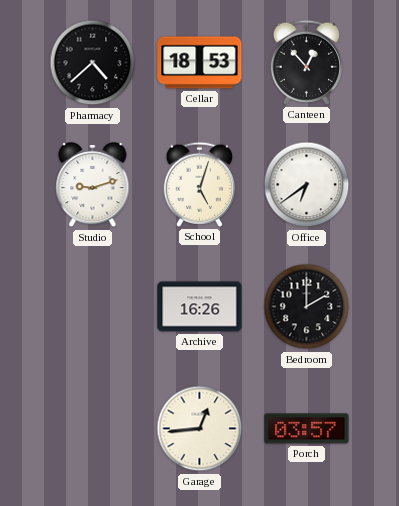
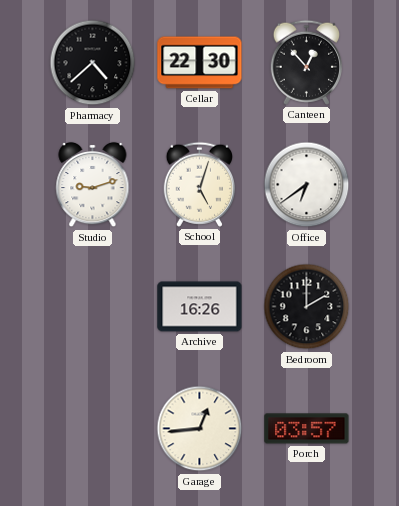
Cellar: 18:53 -> 22:30 (200, 63)
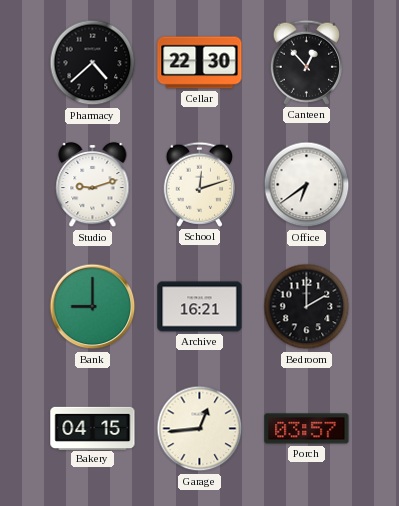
School: 5:03 -> 12:12 (199, 184)
Bank: none -> 9:00 (93, 307)
Archive: 16:26 -> 16:21 (200, 307)
Bakery: none -> 04:15 (93, 428)
